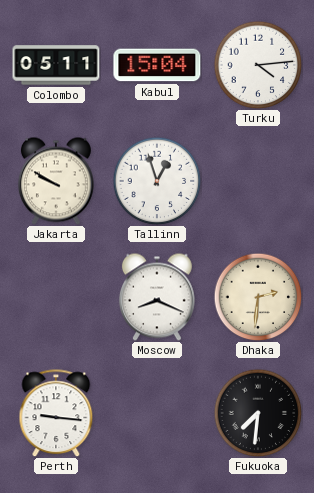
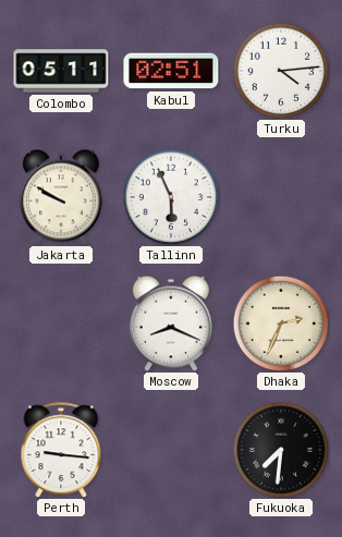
Kabul: 15:04 -> 02:51 (171, 71)
Tallinn: 12:57 -> 5:56 (171, 197)
Dhaka: 2:31 -> 2:34 (281, 324)
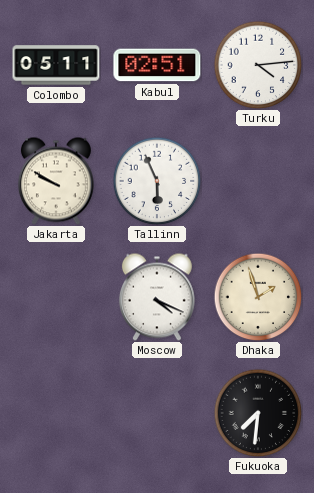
Moscow: 8:19 -> 4:19 (157, 297)
Dhaka: 2:34 -> 1:57 (258, 297)
Perth: 9:16 -> none (61, 450)
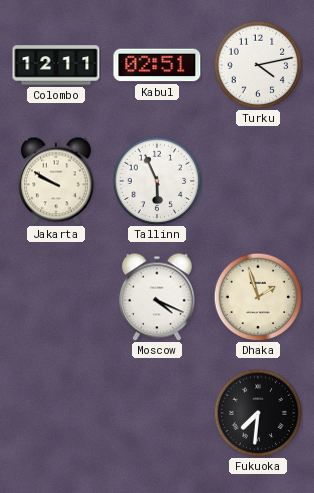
Colombo: 05:11 -> 12:11 (56, 65)
Turku: 4:14 -> 4:13 (258, 65)
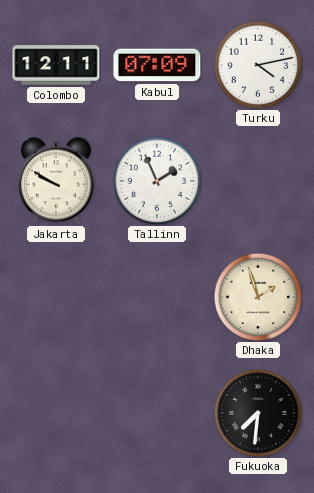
Kabul: 02:51 -> 07:09 (157, 65)
Tallinn: 5:56 -> 1:56 (157, 181)
Moscow: 4:19 -> none (157, 297)
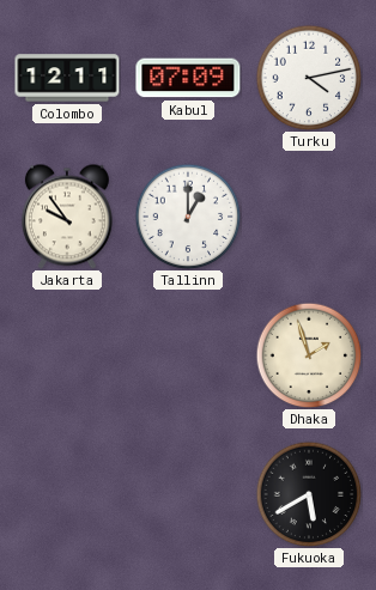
Jakarta: 9:50 -> 9:54 (67, 217)
Tallinn: 1:56 -> 1:00 (188, 217)
Fukuoka: 7:31 -> 5:40 (309, 494)
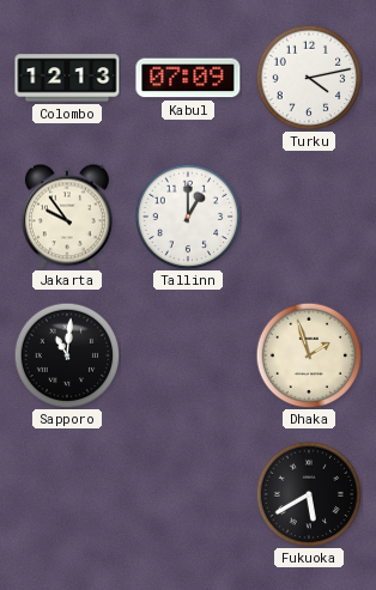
Colombo: 12:11 -> 12:13 (67, 78)
Sapporo: none -> 11:01 (67, 355)
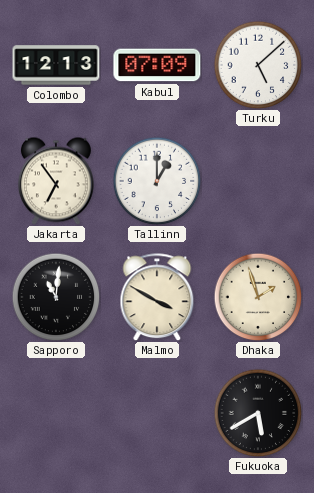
Turku: 4:13 -> 5:08 (258, 65)
Jakarta: 9:54 -> 6:54 (56, 181)
Malmo: none -> 3:50 (157, 297)
